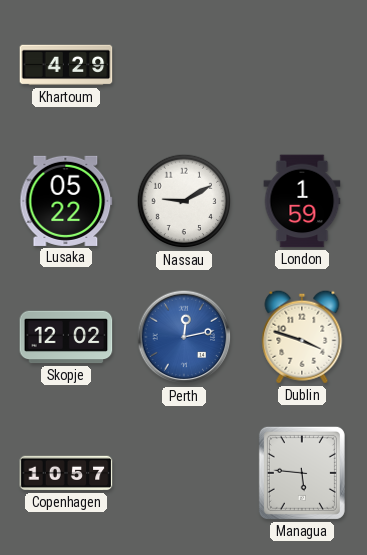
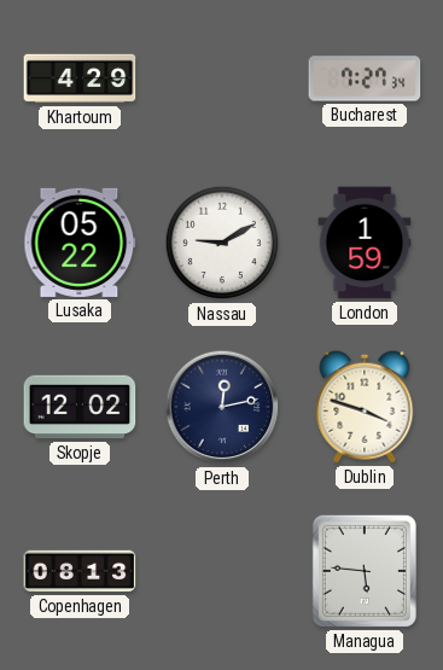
Bucharest: none -> 7:27 (365, 78)
Perth dial: blue -> navy (222, 407)
Copenhagen: 10:57 -> 08:13 (80, 571)
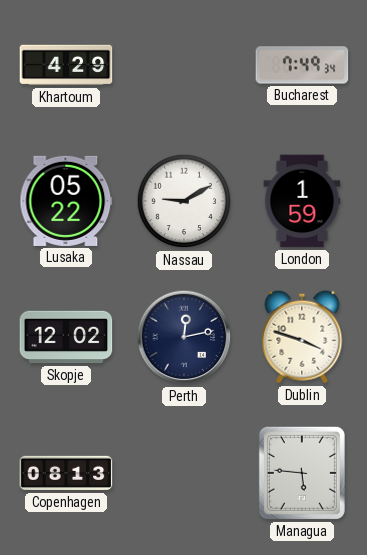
Bucharest: 7:27 -> 7:49 (302, 65)
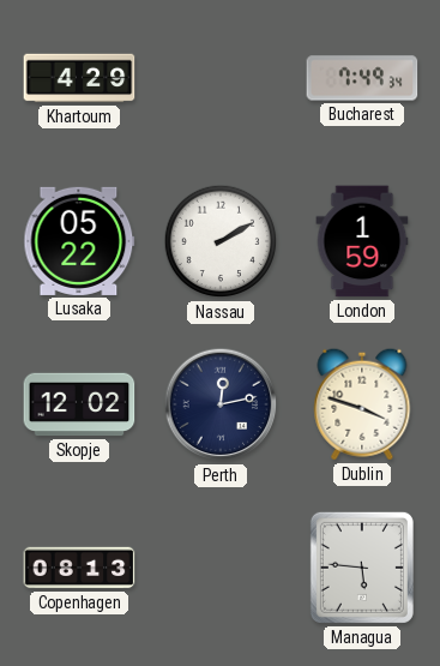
Nassau: 9:10 -> 2:10 (221, 241)
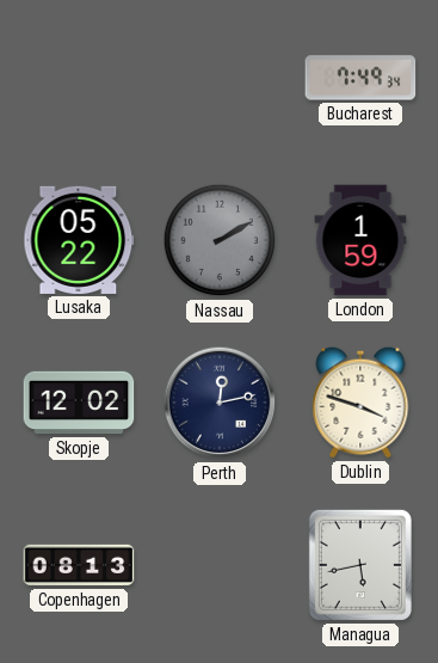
Khartoum: 4:29 -> none (79, 78)
Nassau dial: white -> grey (220, 240)
Managua: 5:46 -> 5:43 (360, 565)
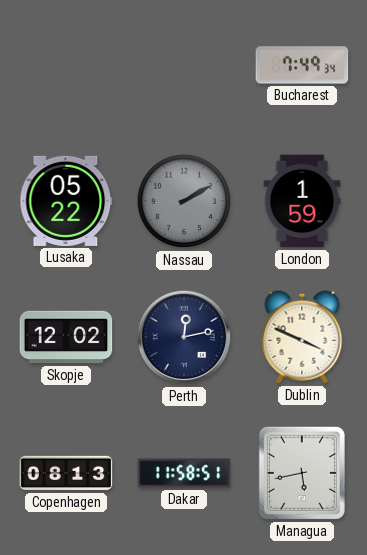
Dublin: 3:48 -> 3:49 (302, 337)
Dakar: none -> 11:58 (184, 473)
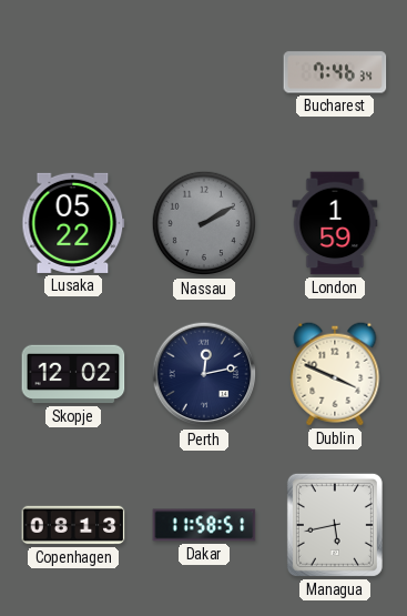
Bucharest: 7:49 -> 7:46 (335, 72)
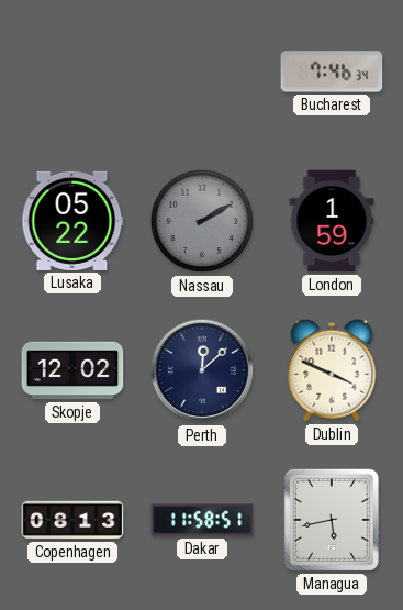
Perth: 12:13 -> 12:08 (202, 370)
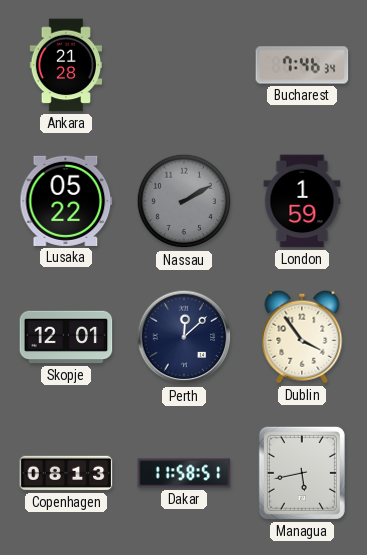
Ankara: none -> 21:28 (66, 65)
Skopje: 12:02 -> 12:01 (66, 337)
Dublin: 3:49 -> 3:54 (302, 337)
